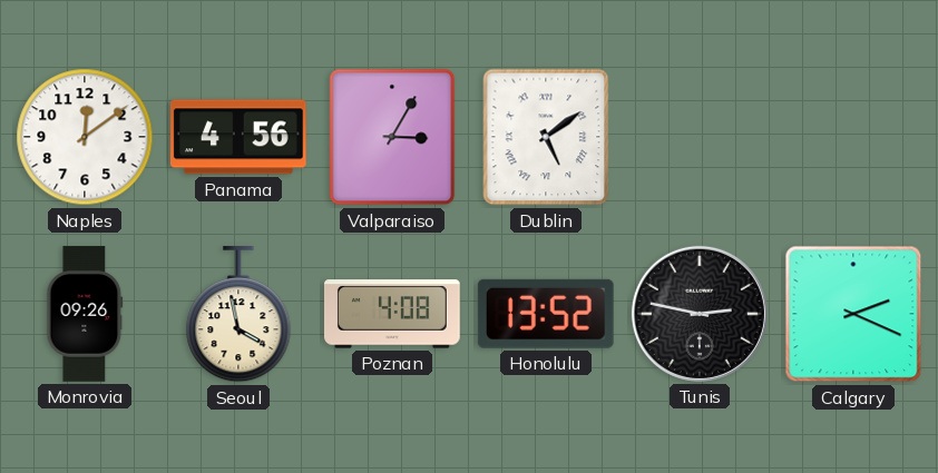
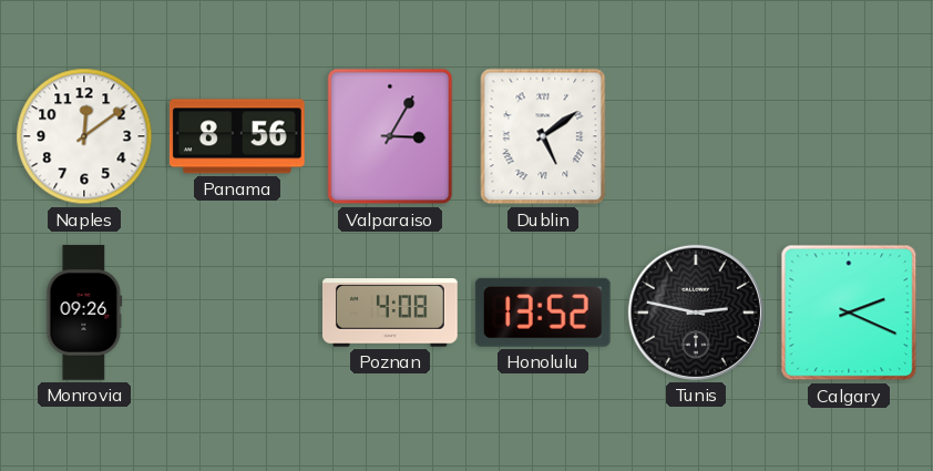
Panama: 4:56 -> 8:56 (237, 136)
Seoul: 3:58 -> none (238, 315)
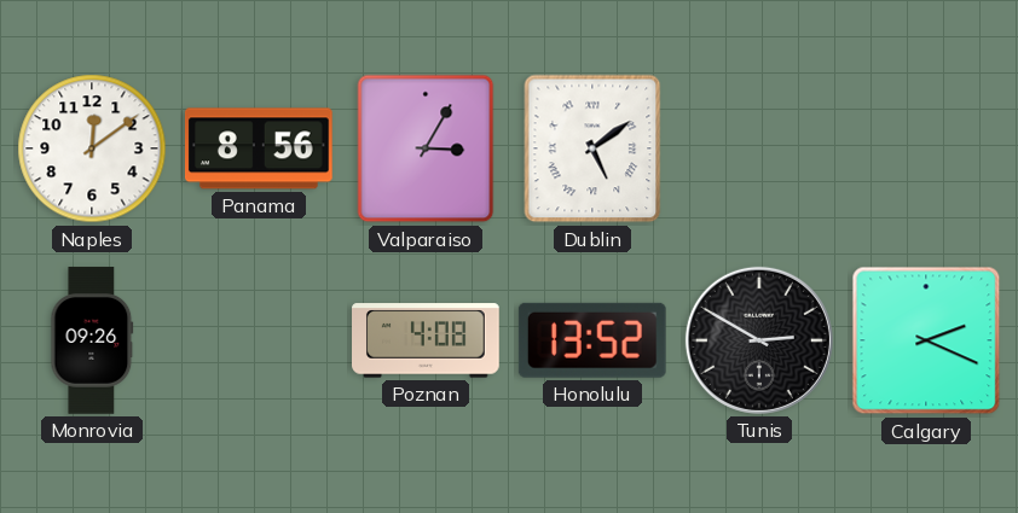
Tunis: 2:47 -> 2:50 (759, 340)
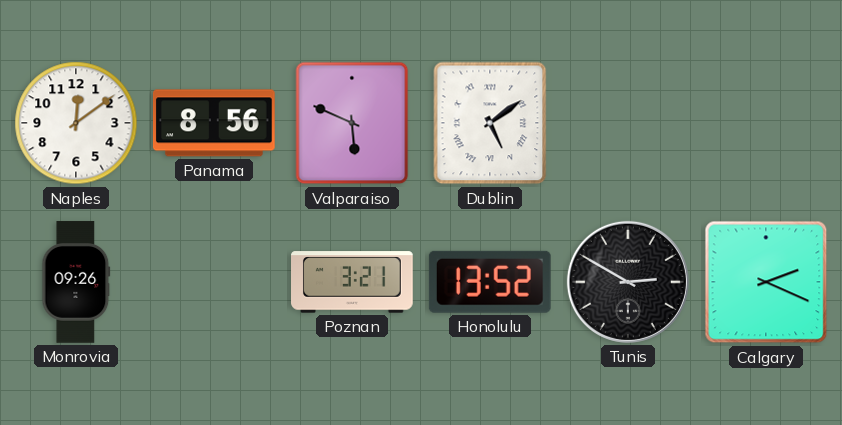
Valparaiso: 3:05 -> 5:49 (352, 123)
Poznan: 4:08 -> 3:21 (353, 282)
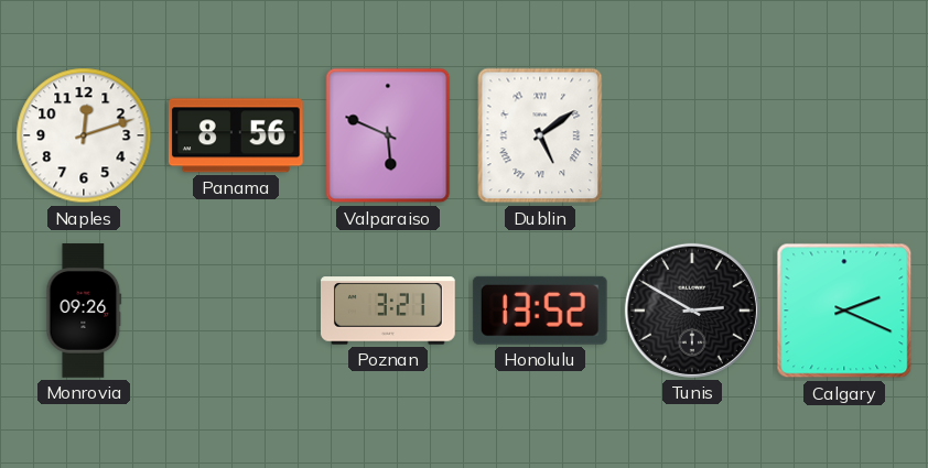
Naples: 12:09 -> 12:12 (84, 135)
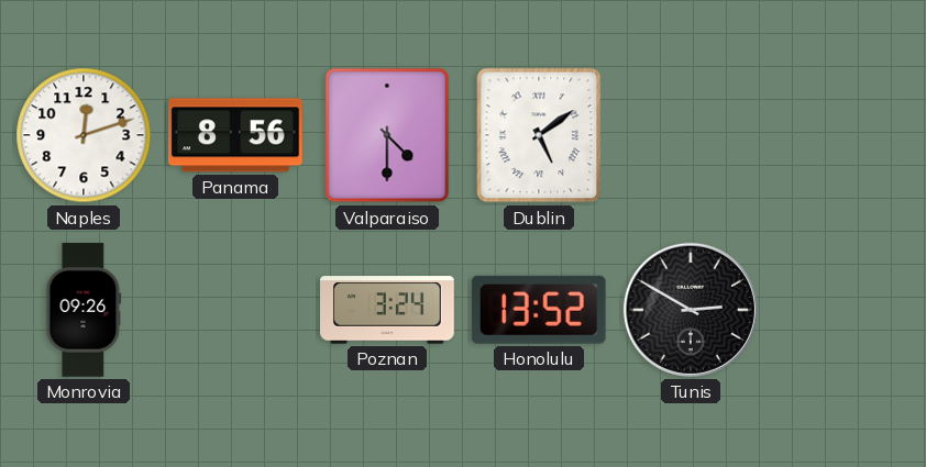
Valparaiso: 5:49 -> 4:30 (387, 135)
Poznan: 3:21 -> 3:24 (388, 310)
Calgary: 2:19 -> none (844, 311)
